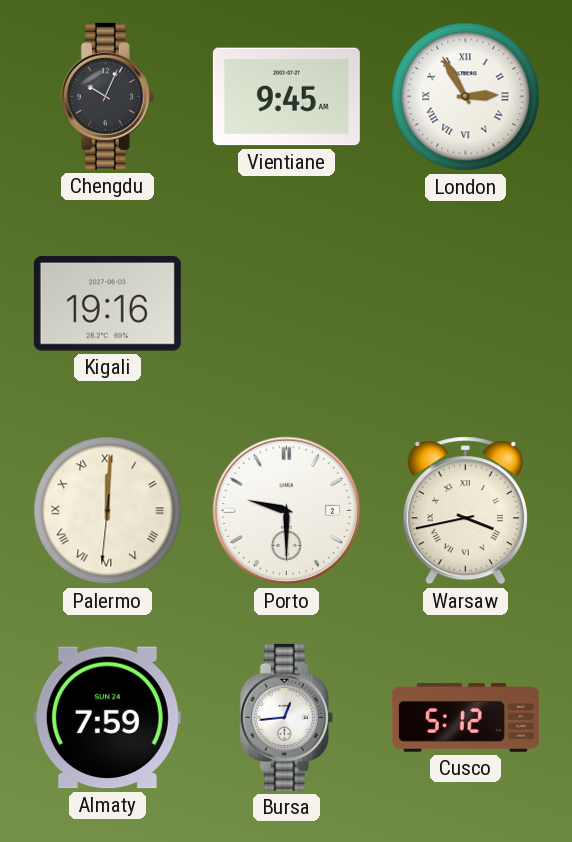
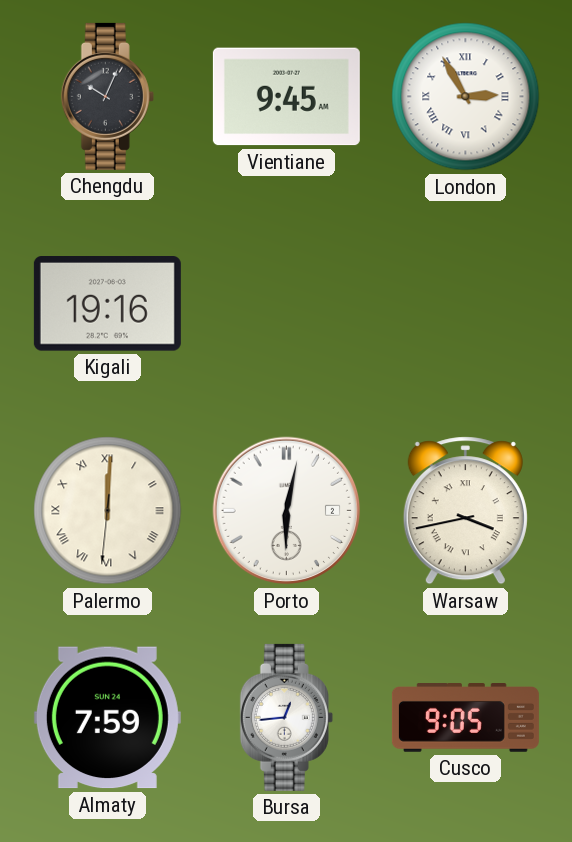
Porto: 9:30 -> 6:02 (287, 511)
Cusco: 5:12 -> 9:05 (465, 718)
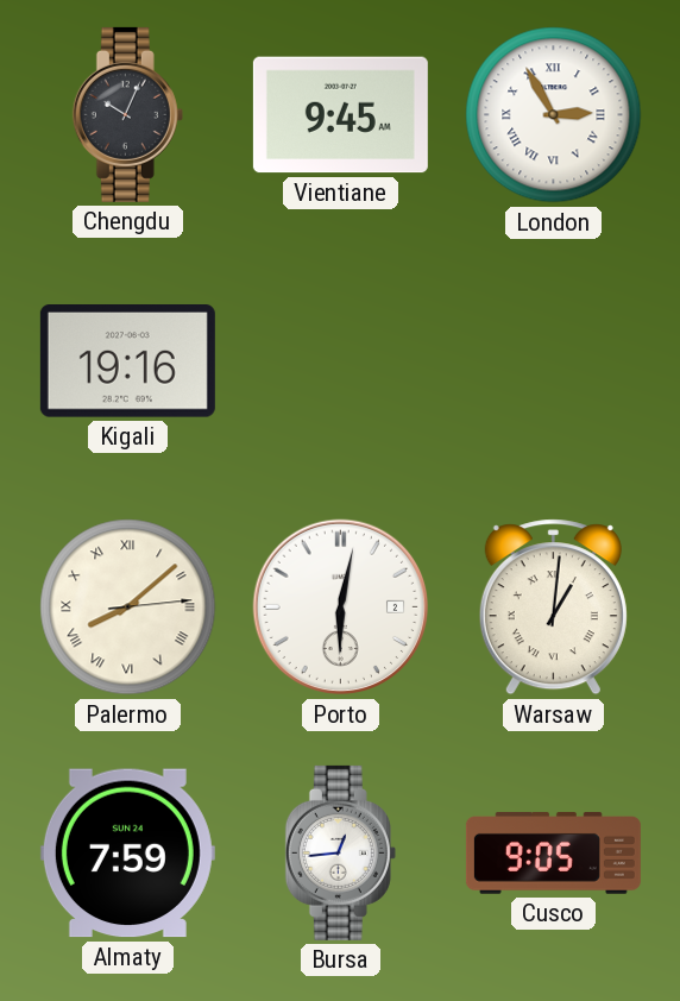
Palermo: 12:00 -> 8:08 (128, 607)
Warsaw: 3:43 -> 1:01 (553, 607)
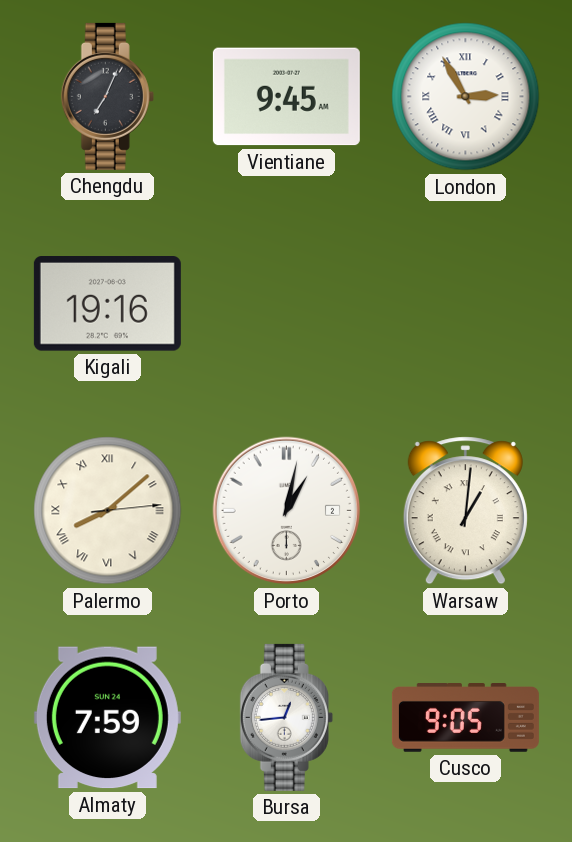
Chengdu: 10:04 -> 7:04 (107, 96)
Porto: 6:02 -> 1:02 (287, 511)
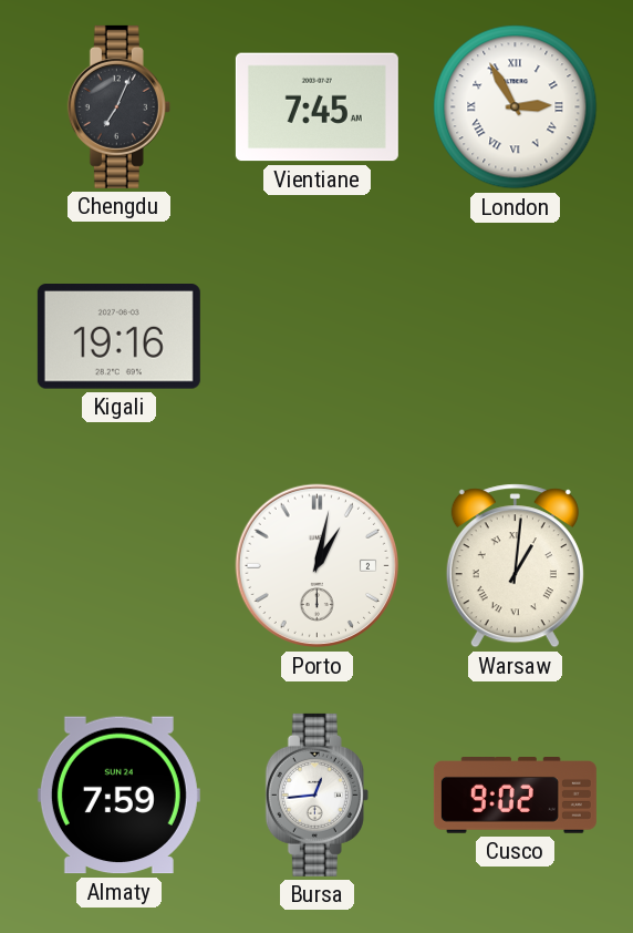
Vientiane: 9:45 -> 7:45 (316, 107)
Palermo: 8:08 -> none (108, 511)
Cusco: 9:05 -> 9:02 (515, 796)
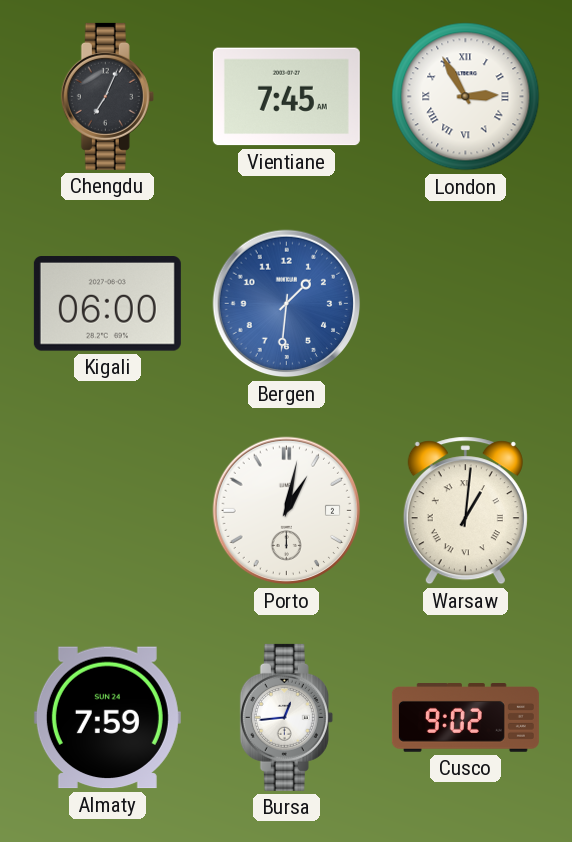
Kigali: 19:16 -> 06:00 (107, 304)
Bergen: none -> 1:31 (287, 304)
